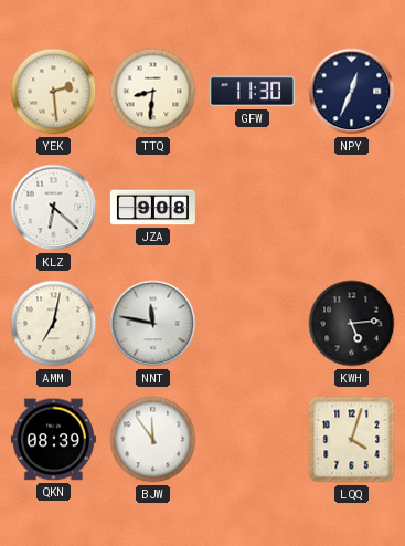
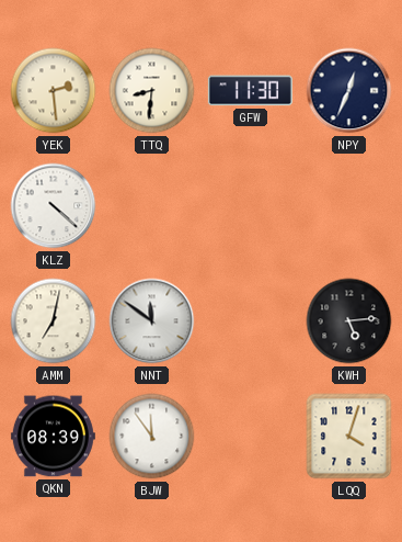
KLZ: 6:22 -> 4:22 (54, 206)
JZA: 9:08 -> none (152, 208)
NNT: 11:47 -> 11:51 (152, 321)
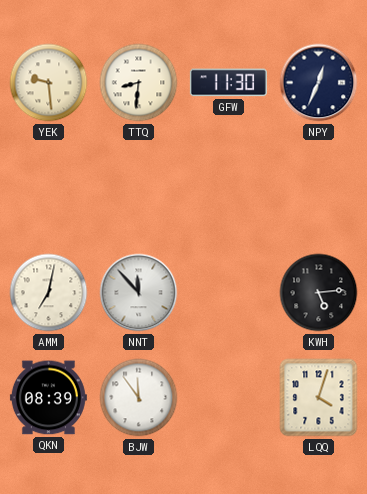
YEK: 2:29 -> 9:29 (49, 83)
KLZ: 4:22 -> none (54, 206)
NNT: 11:51 -> 11:53 (139, 293)
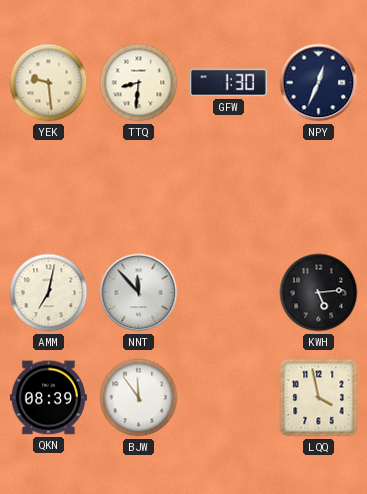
GFW: 11:30 -> 1:30 (228, 83)
LQQ: 4:03 -> 3:58 (319, 398)
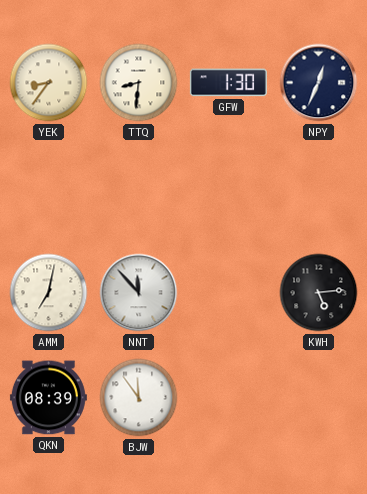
YEK: 9:29 -> 8:36 (49, 83)
LQQ: 3:58 -> none (319, 398)
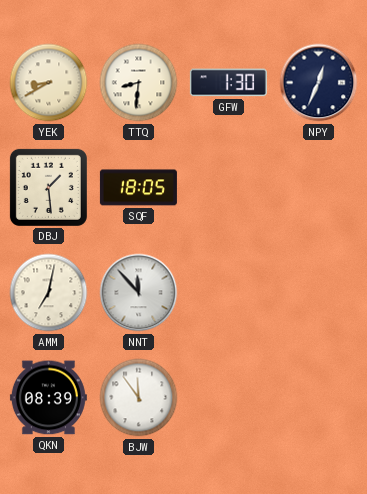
YEK: 8:36 -> 8:40 (49, 83)
DBJ: none -> 1:29 (48, 187)
SQF: none -> 18:05 (138, 188)
KWH: 5:14 -> none (319, 293)
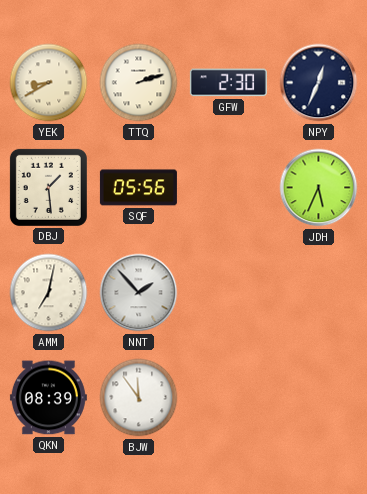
TTQ: 8:31 -> 2:12 (139, 83)
GFW: 1:30 -> 2:30 (228, 83)
SQF: 18:05 -> 05:56 (138, 188)
JDH: none -> 5:34 (319, 188)
NNT: 11:53 -> 1:53 (139, 293)
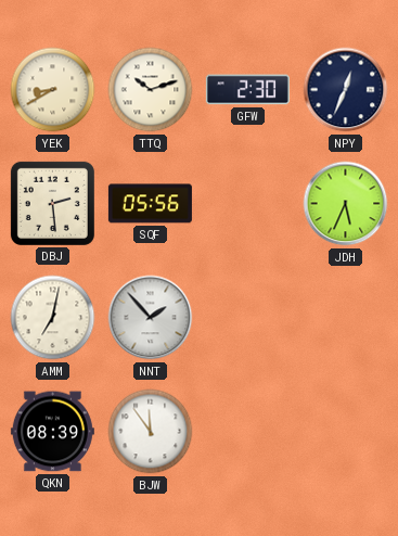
TTQ: 2:12 -> 10:12 (151, 90)
DBJ: 1:29 -> 2:29 (52, 203)
